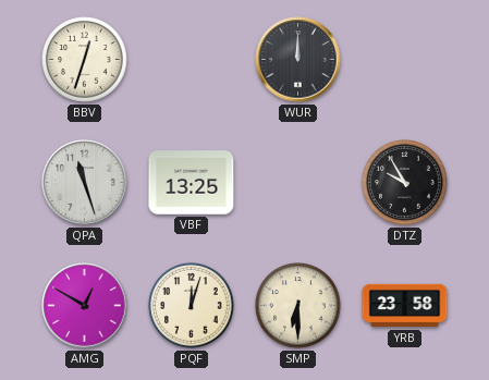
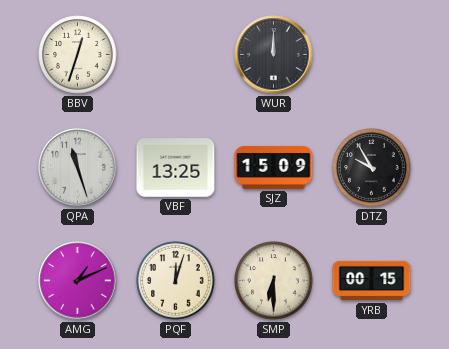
SJZ: none -> 15:09 (274, 167)
AMG: 12:50 -> 1:11 (78, 281)
YRB: 23:58 -> 00:15 (372, 281)
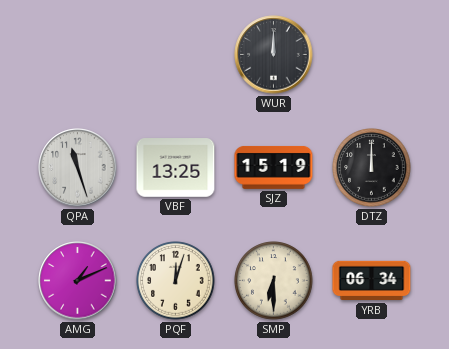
BBV: 12:33 -> none (78, 55)
SJZ: 15:09 -> 15:19 (274, 167)
DTZ: 9:55 -> 12:00 (372, 168)
YRB: 00:15 -> 06:34 (372, 281)
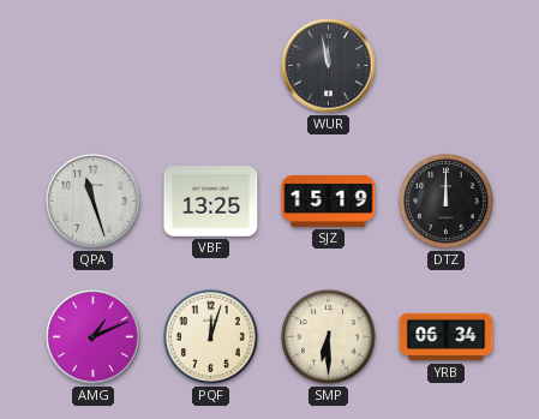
WUR: 12:00 -> 11:58 (329, 66)
